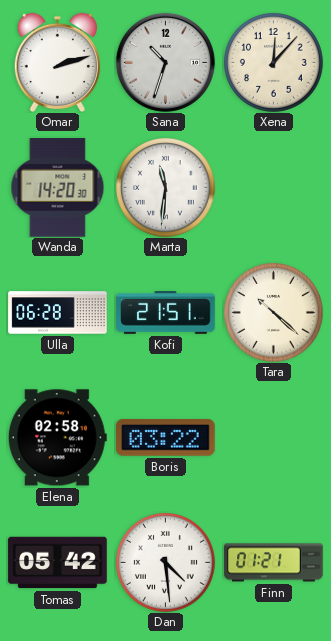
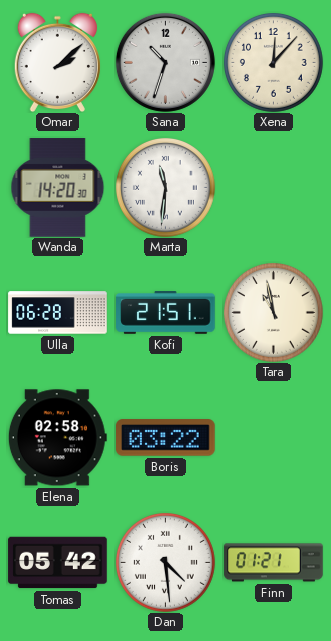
Omar: 2:12 -> 2:08 (57, 62)
Tara: 10:22 -> 10:58 (273, 312)
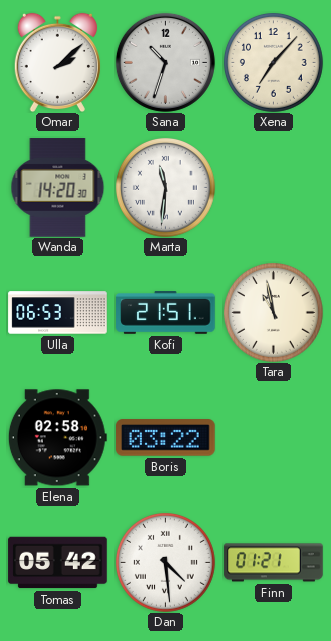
Xena: 12:07 -> 7:07 (273, 62)
Ulla: 06:28 -> 06:53 (58, 313)
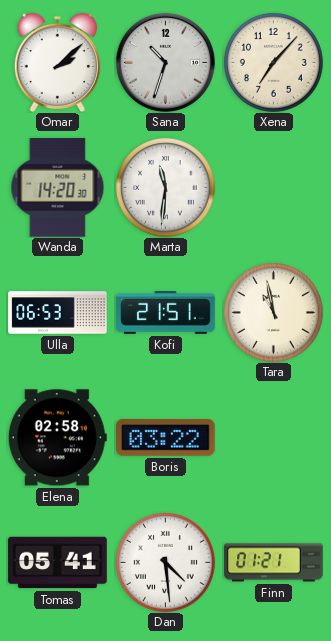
Tomas: 05:42 -> 05:41 (58, 563)
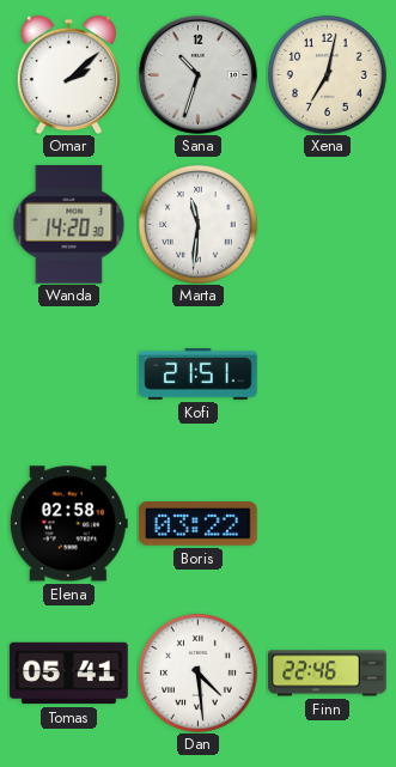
Xena: 7:07 -> 7:02 (327, 74)
Ulla: 06:53 -> none (58, 313)
Tara: 10:58 -> none (273, 312)
Finn: 01:21 -> 22:46 (328, 674)
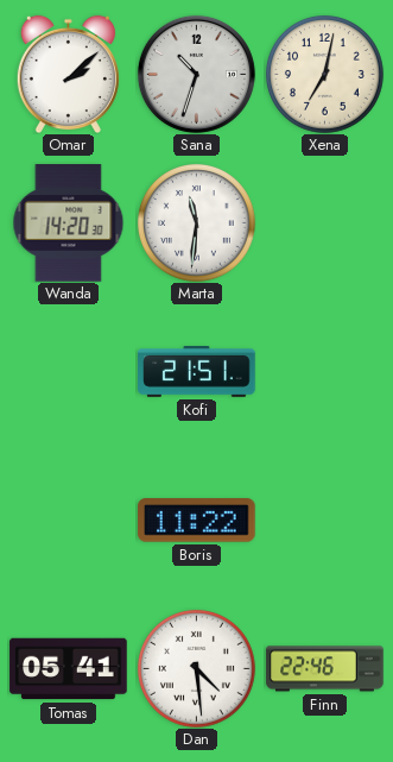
Elena: 02:58 -> none (68, 524)
Boris: 03:22 -> 11:22 (197, 521)
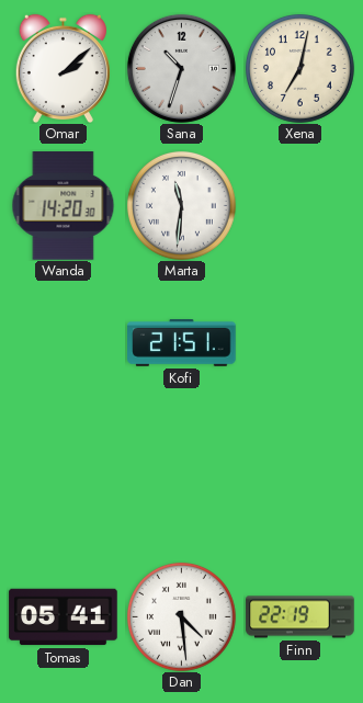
Boris: 11:22 -> none (197, 521)
Finn: 22:46 -> 22:19 (300, 617)
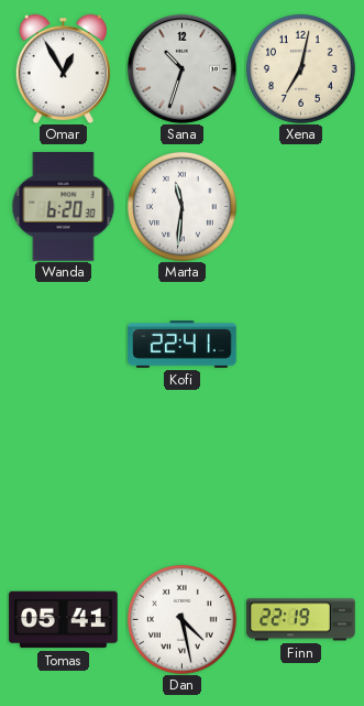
Omar: 2:08 -> 12:55 (63, 68)
Wanda: 14:20 -> 6:20 (64, 207)
Kofi: 21:51 -> 22:41 (183, 345)
Dan: 4:29 -> 4:28 (181, 619)
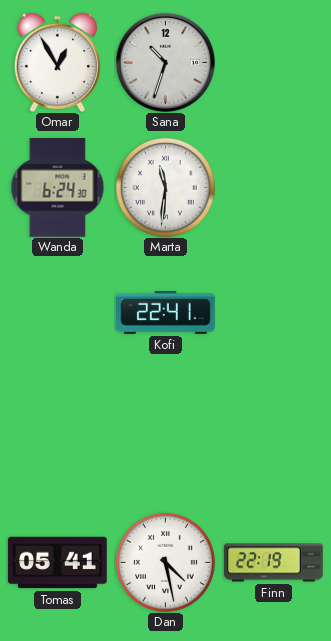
Xena: 7:02 -> none (300, 68)
Wanda: 6:20 -> 6:24 (58, 188)
